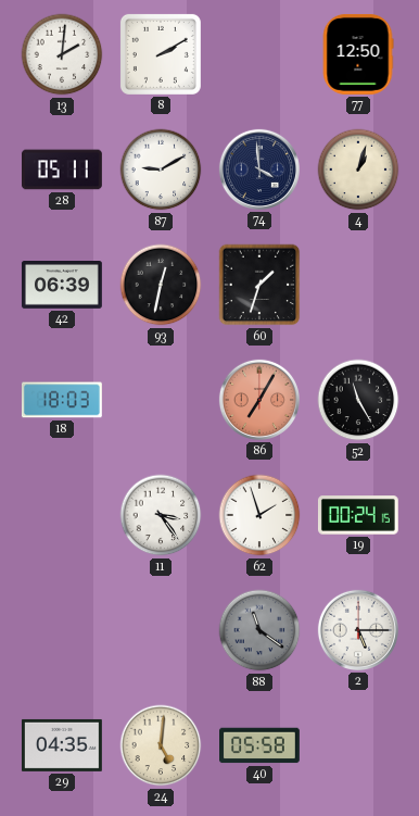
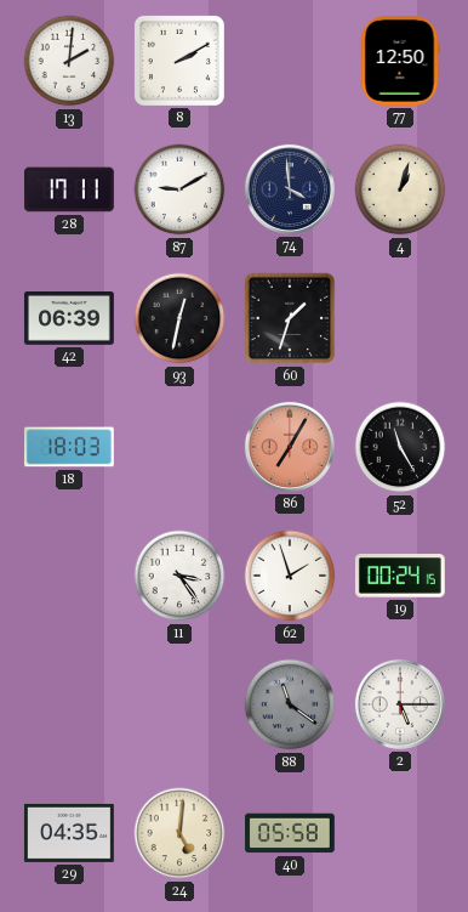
28: 05:11 -> 17:11 (70, 189)
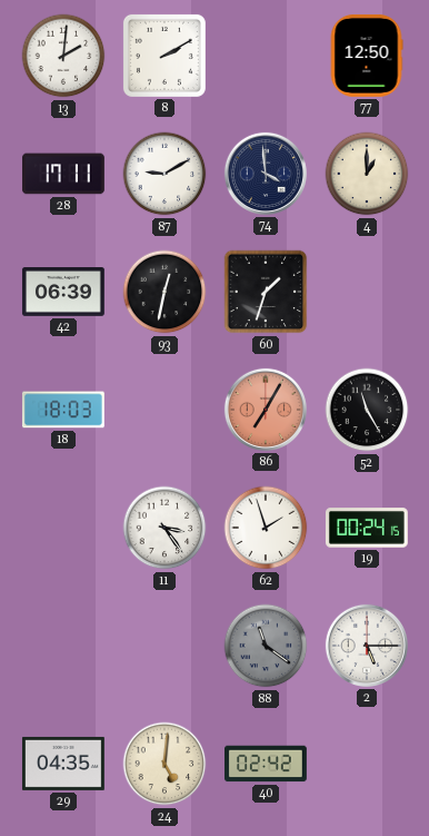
4: 1:03 -> 1:00 (367, 174)
40: 05:58 -> 02:42 (267, 764)
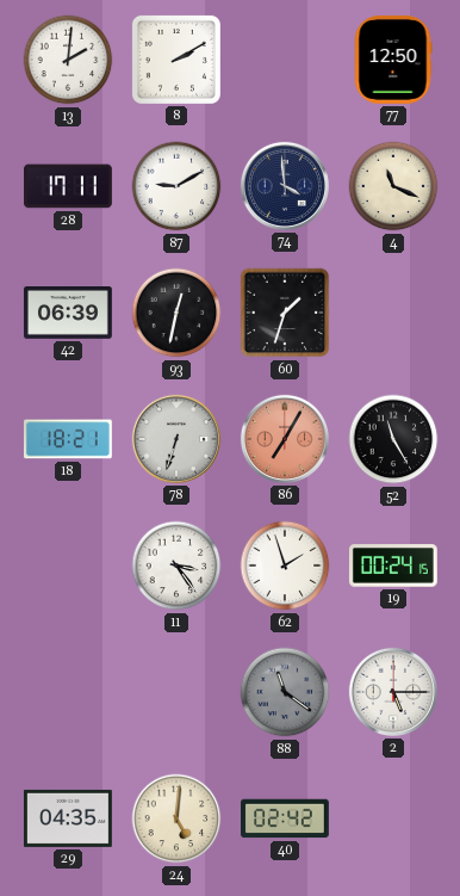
4: 1:00 -> 11:19 (393, 186)
18: 18:03 -> 18:21 (68, 439)
78: none -> 6:33 (176, 439)
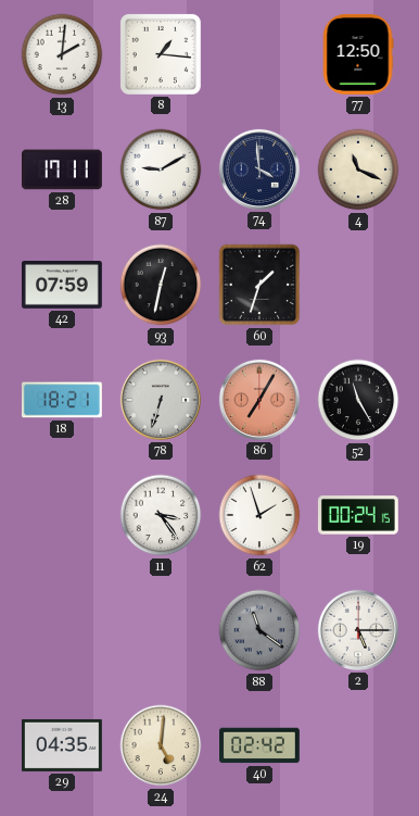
8: 2:10 -> 1:16 (161, 54)
42: 06:39 -> 07:59 (62, 286)
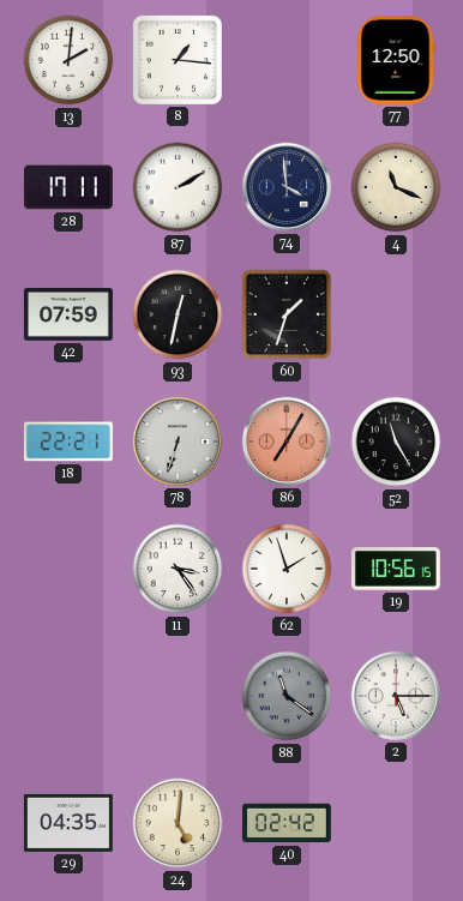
87: 9:10 -> 2:10 (178, 187)
18: 18:21 -> 22:21 (68, 442)
19: 00:24 -> 10:56 (396, 569)
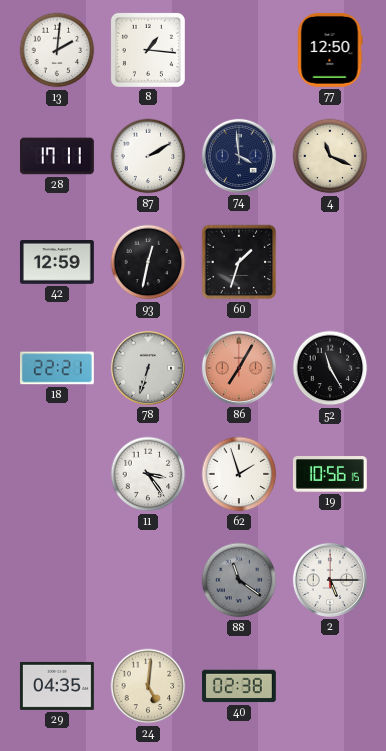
42: 07:59 -> 12:59 (57, 263)
40: 02:42 -> 02:38 (240, 686)
